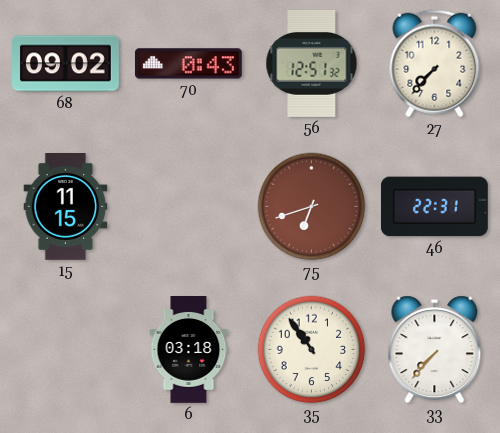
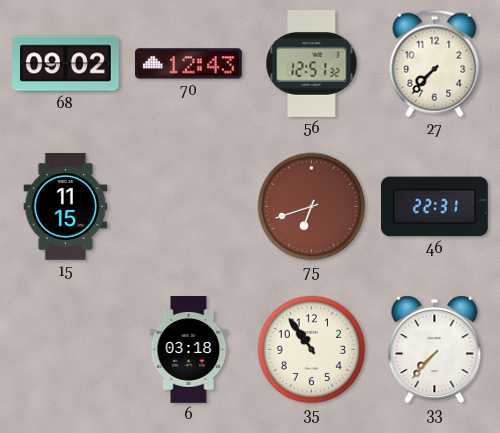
70: 0:43 -> 12:43 (188, 64)
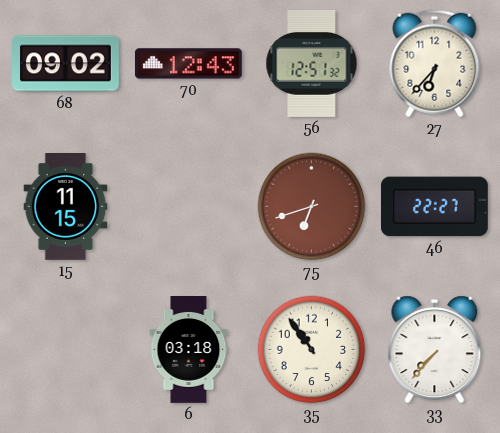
27: 7:37 -> 6:37 (435, 64)
46: 22:31 -> 22:27 (434, 207)
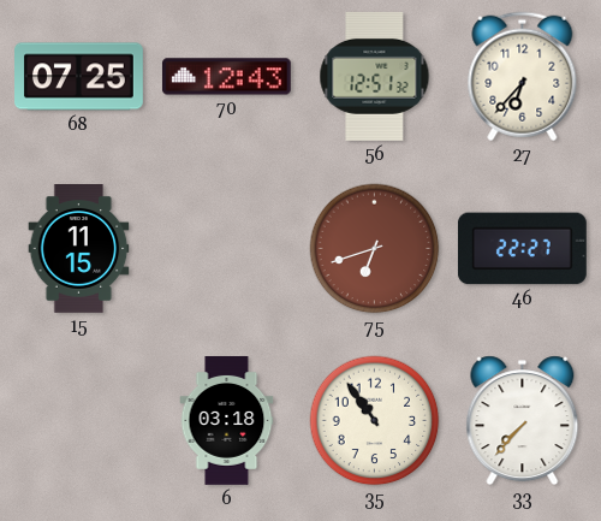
68: 09:02 -> 07:25 (79, 77)
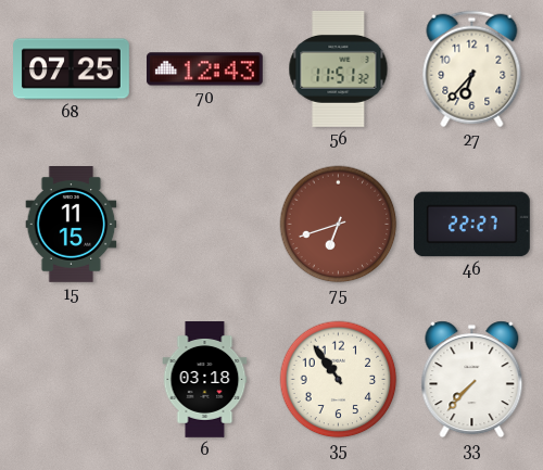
56: 12:51 -> 11:51 (339, 68)
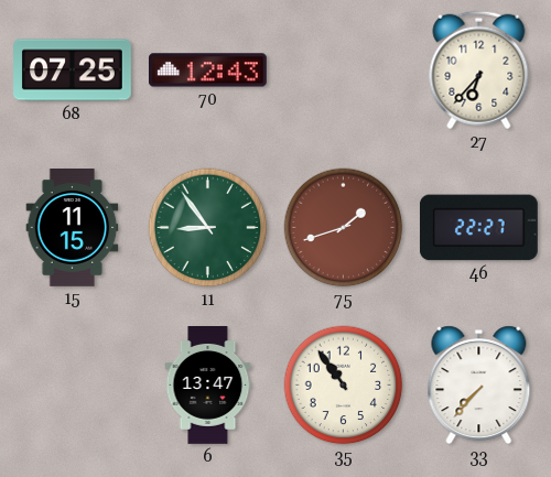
56: 11:51 -> none (339, 68)
11: none -> 8:54 (208, 228)
75: 6:42 -> 1:42 (344, 228)
6: 03:18 -> 13:47 (208, 386)
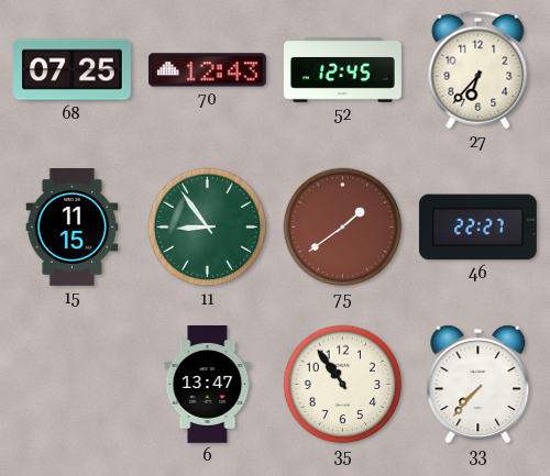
52: none -> 12:45 (343, 70)
75: 1:42 -> 1:39 (343, 228)
